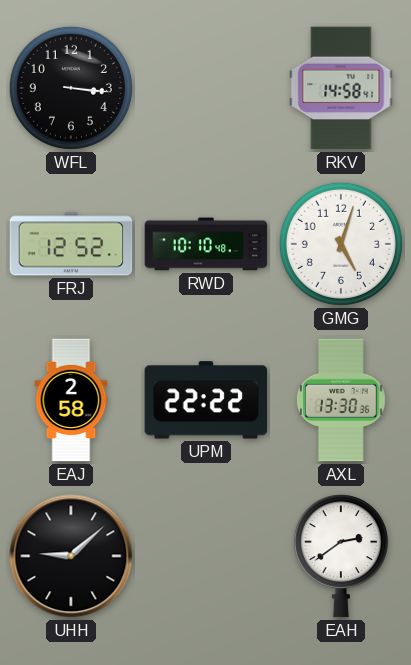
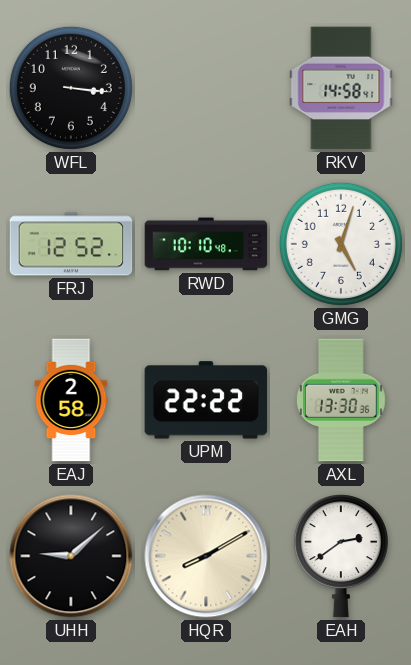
HQR: none -> 8:10 (206, 556)
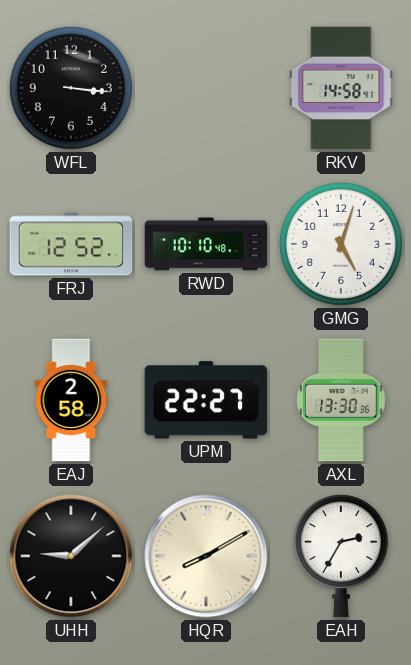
UPM: 22:22 -> 22:27 (206, 400)
EAH: 2:39 -> 2:35 (341, 556)
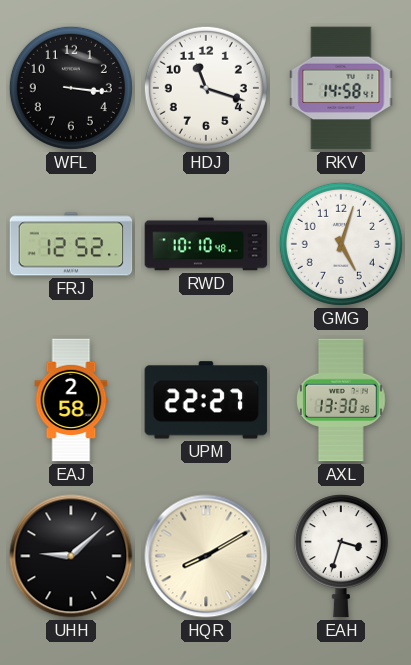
HDJ: none -> 11:18 (206, 88)
EAH: 2:35 -> 3:33 (341, 556)
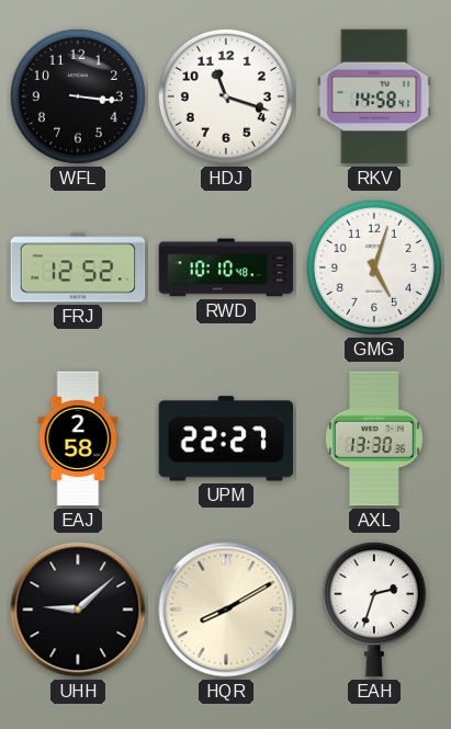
EAH: 3:33 -> 2:33 (374, 610)
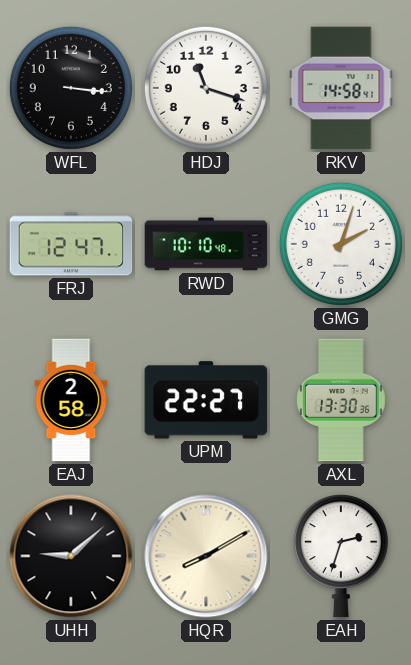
FRJ: 12:52 -> 12:47 (71, 244)
GMG: 5:03 -> 2:03 (341, 244)
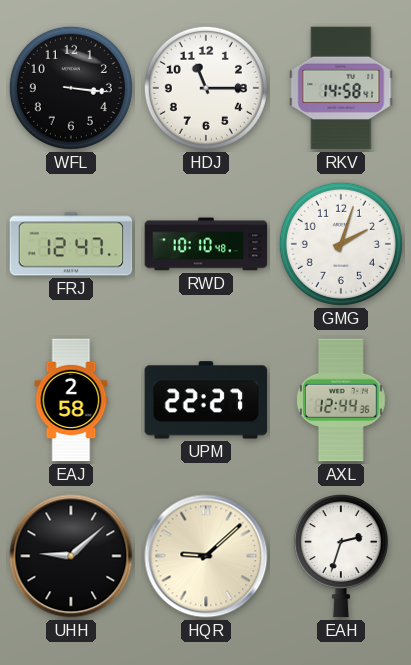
HDJ: 11:18 -> 11:15 (206, 88)
AXL: 13:30 -> 12:44 (342, 400)
HQR: 8:10 -> 9:08 (206, 556)
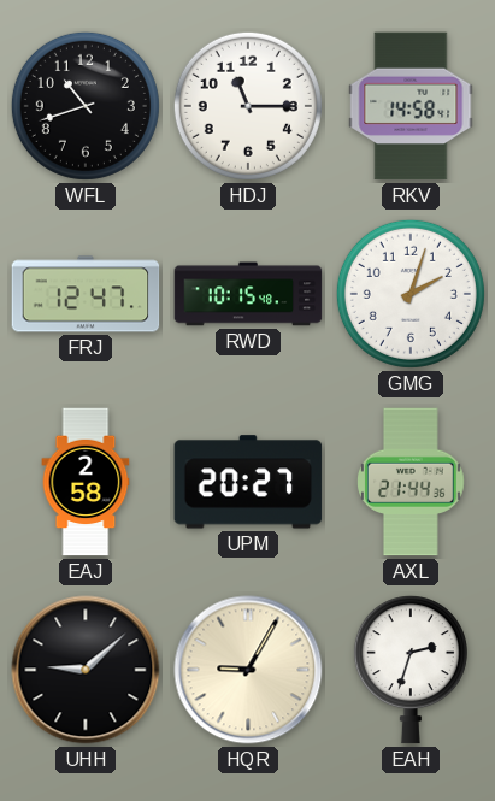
WFL: 3:16 -> 10:42 (86, 106)
RWD: 10:10 -> 10:15 (248, 294)
UPM: 22:27 -> 20:27 (248, 482)
AXL: 12:44 -> 21:44 (412, 482)
HQR: 9:08 -> 9:05 (248, 670)
